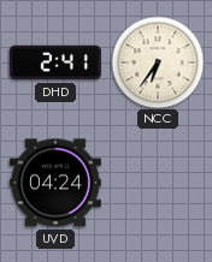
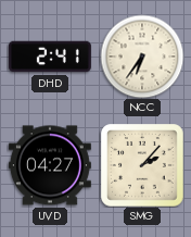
UVD: 04:24 -> 04:27 (50, 165)
SMG: none -> 2:07 (142, 165)
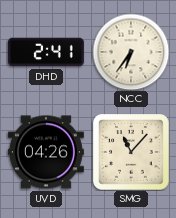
UVD: 04:27 -> 04:26 (46, 152)
SMG: 2:07 -> 11:07 (131, 152)
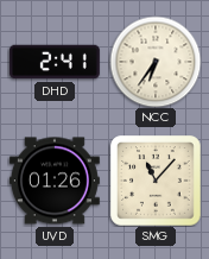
UVD: 04:26 -> 01:26 (55, 181)
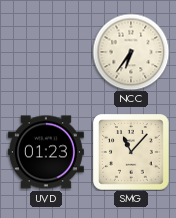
DHD: 2:41 -> none (55, 62)
UVD: 01:26 -> 01:23 (46, 152)
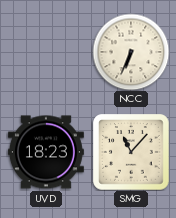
NCC: 6:36 -> 6:34 (131, 52)
UVD: 01:23 -> 18:23 (46, 152)
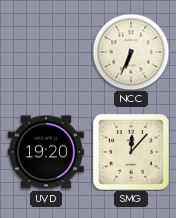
UVD: 18:23 -> 19:20 (46, 152)
SMG: 11:07 -> 12:07 (131, 152)
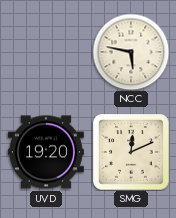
NCC: 6:34 -> 5:47 (131, 52)
SMG: 12:07 -> 12:11 (131, 152)
